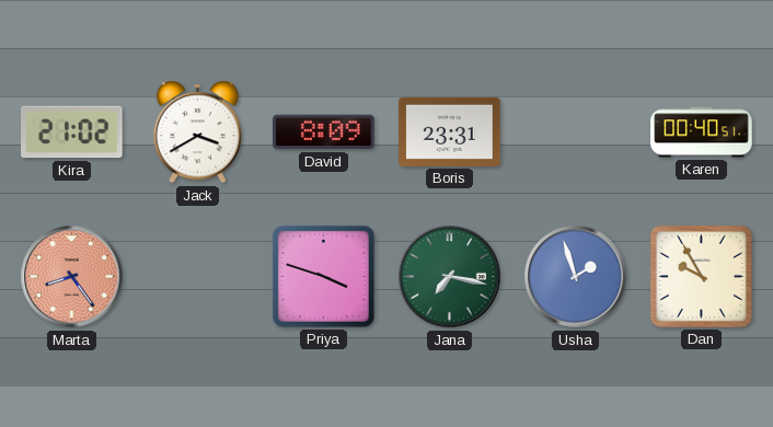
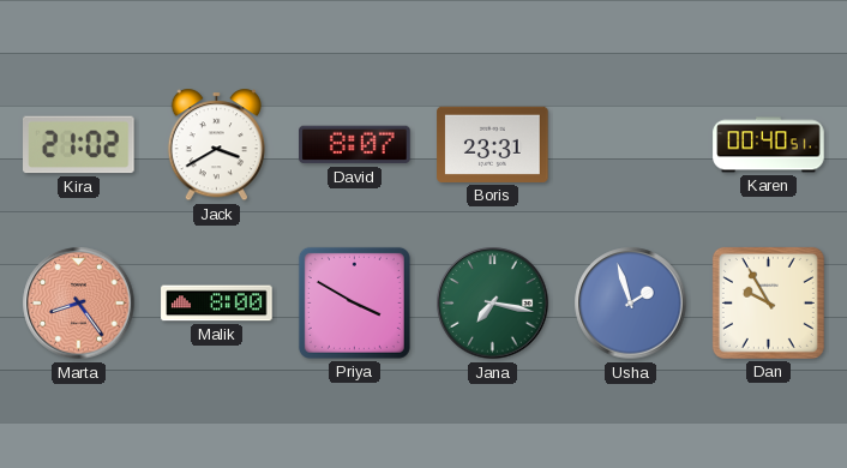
David: 8:09 -> 8:07 (355, 145)
Malik: none -> 8:00 (217, 304)
Priya: 3:48 -> 3:50 (354, 302)
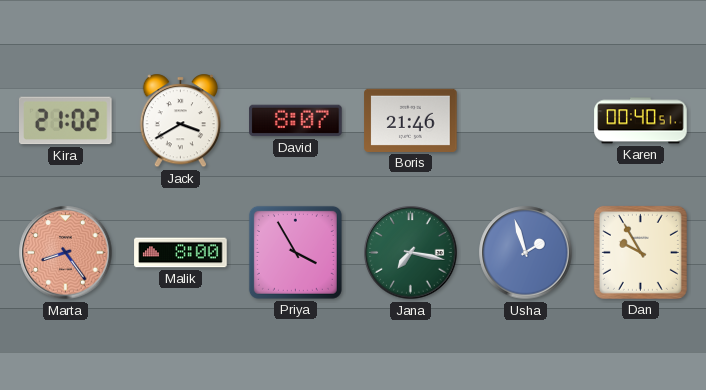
Boris: 23:31 -> 21:46 (411, 120)
Priya: 3:50 -> 3:55 (295, 252)
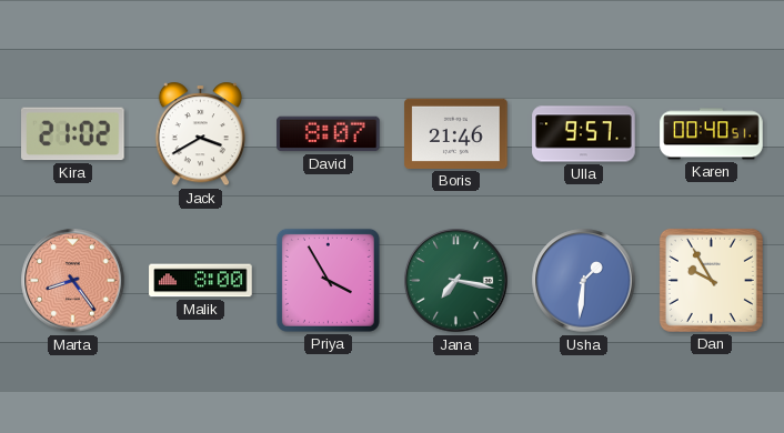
Ulla: none -> 9:57 (584, 134)
Usha: 1:57 -> 1:31 (584, 281)
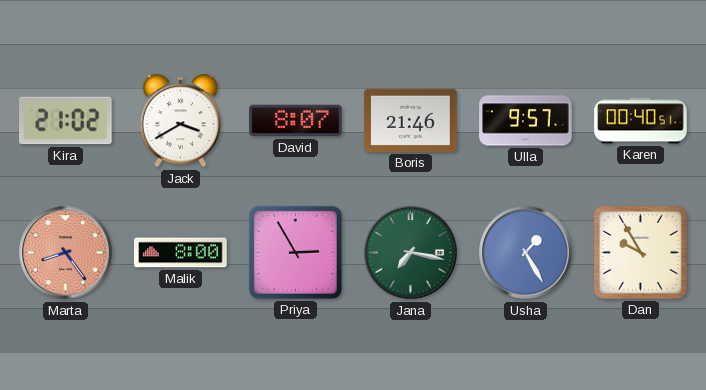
Priya: 3:55 -> 2:55 (295, 252)
Usha: 1:31 -> 1:25 (526, 253)
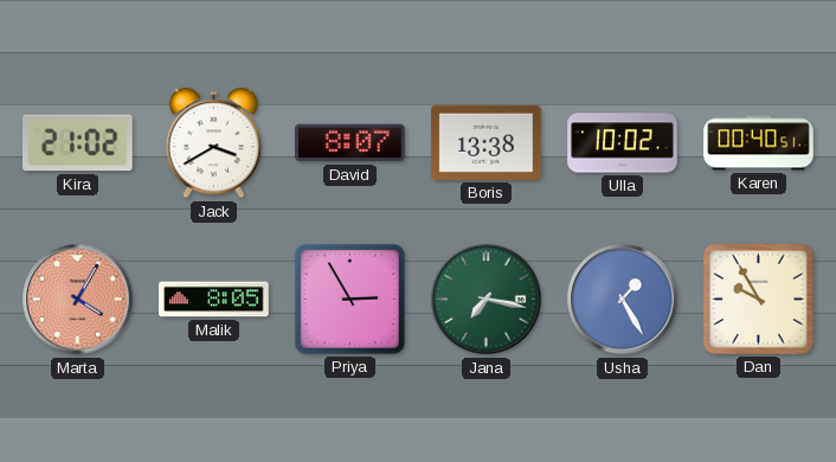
Boris: 21:46 -> 13:38 (487, 142)
Ulla: 9:57 -> 10:02 (623, 143)
Marta: 8:24 -> 4:05 (78, 300)
Malik: 8:00 -> 8:05 (214, 300)
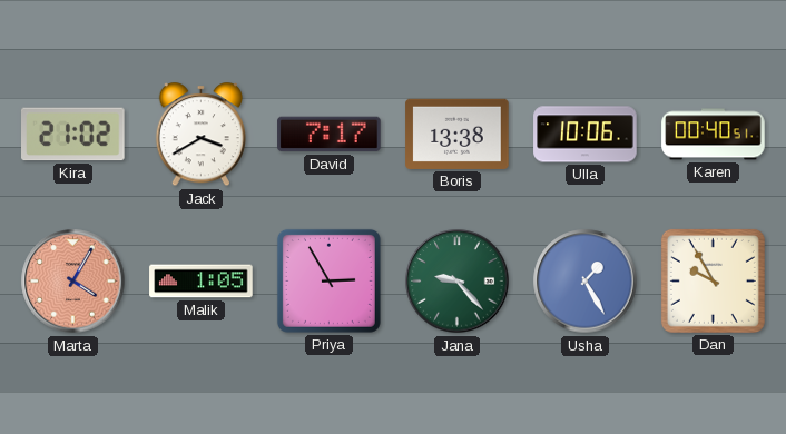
David: 8:07 -> 7:17 (330, 135)
Ulla: 10:02 -> 10:06 (586, 135)
Malik: 8:05 -> 1:05 (202, 282)
Jana: 7:17 -> 9:23 (458, 282)
